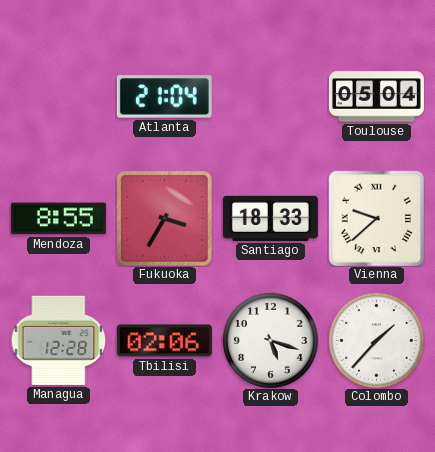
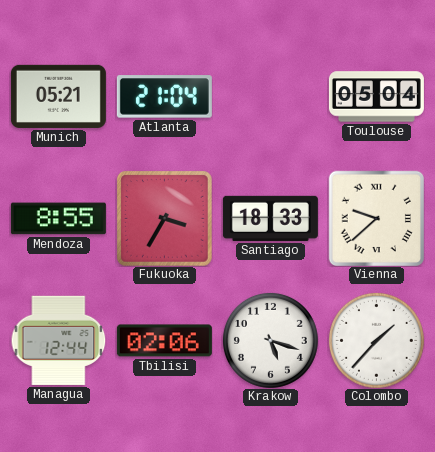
Munich: none -> 05:21 (58, 96)
Managua: 12:28 -> 12:44 (58, 340)
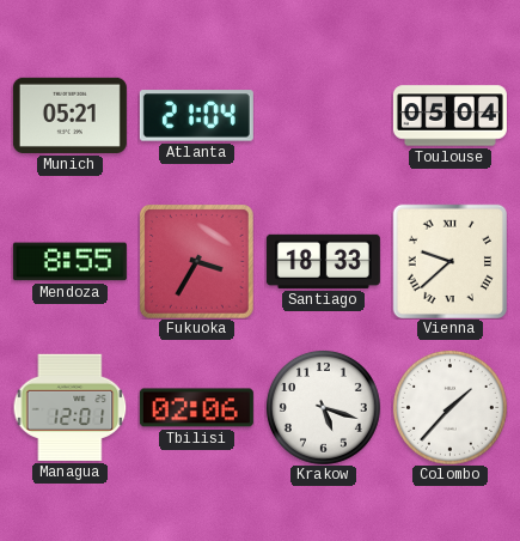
Managua: 12:44 -> 12:01 (69, 407)
